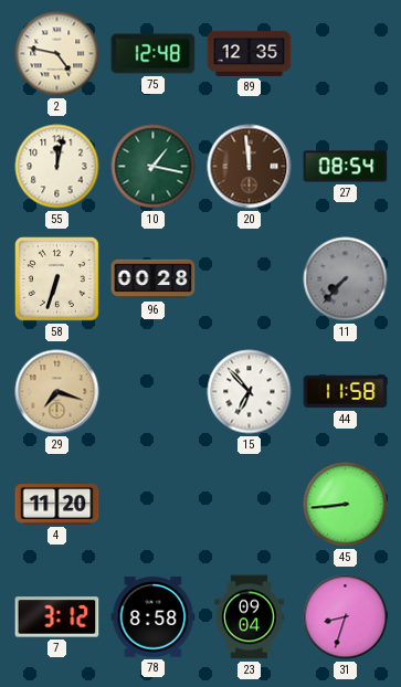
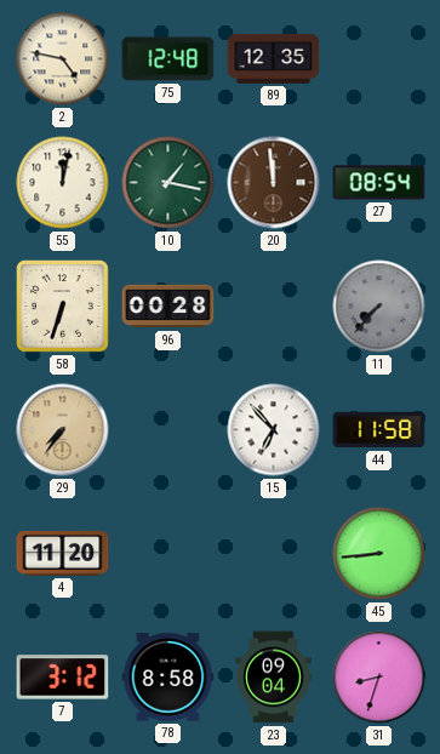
29: 7:18 -> 7:36 (63, 430)
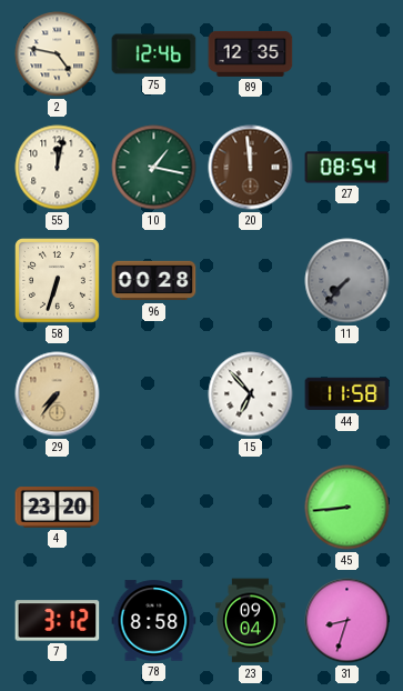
75: 12:48 -> 12:46 (154, 54)
4: 11:20 -> 23:20 (58, 508)
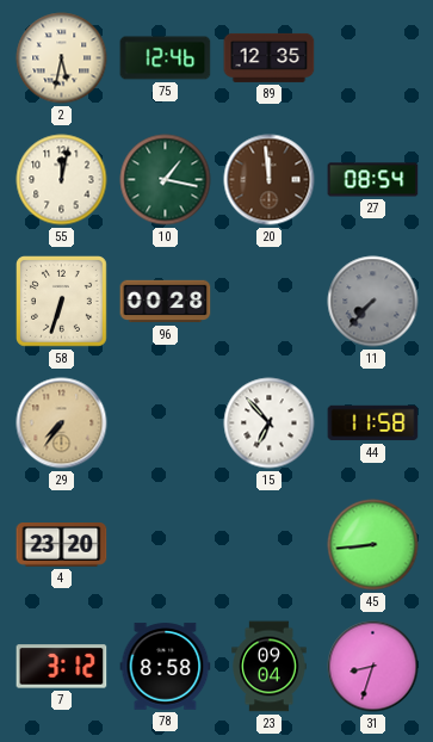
2: 4:47 -> 5:32 (62, 58)
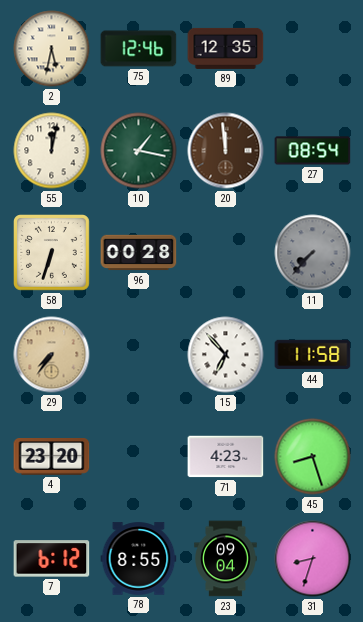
71: none -> 4:23 (226, 457)
45: 8:44 -> 8:27 (313, 457)
7: 3:12 -> 6:12 (52, 559)
78: 8:58 -> 8:55 (139, 559)
